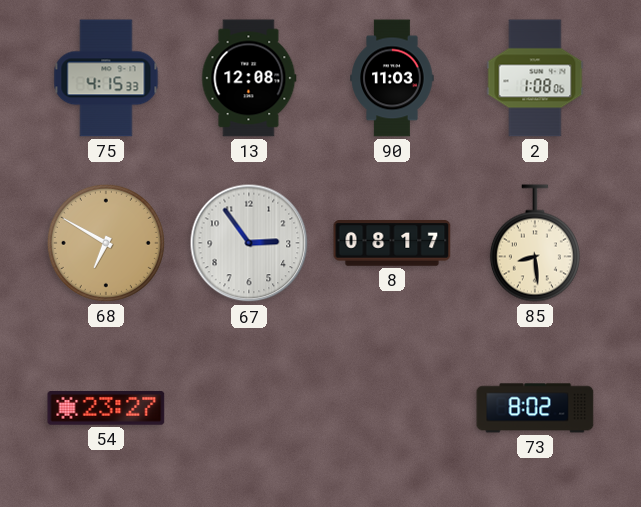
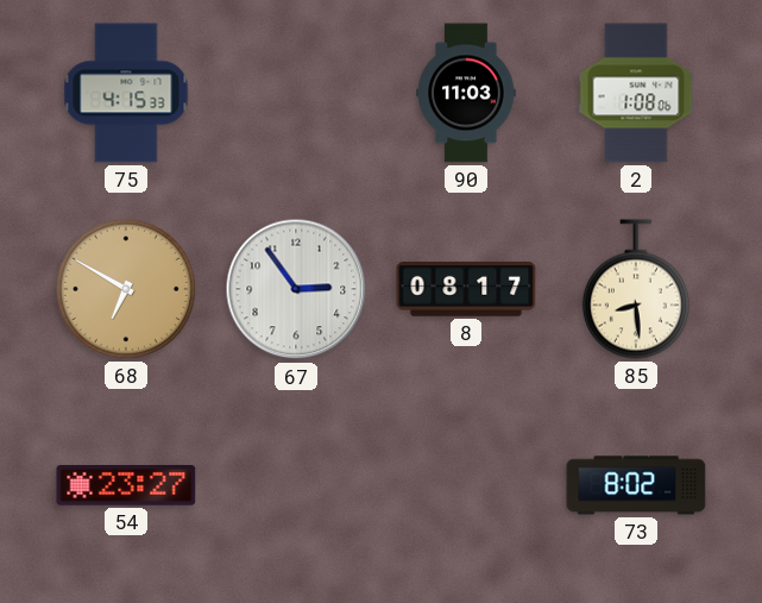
13: 12:08 -> none (249, 78)
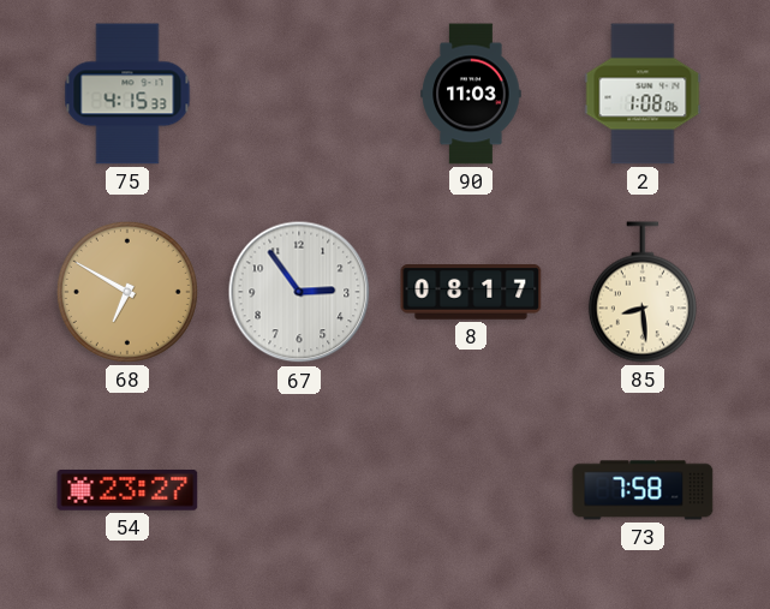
73: 8:02 -> 7:58 (643, 490)
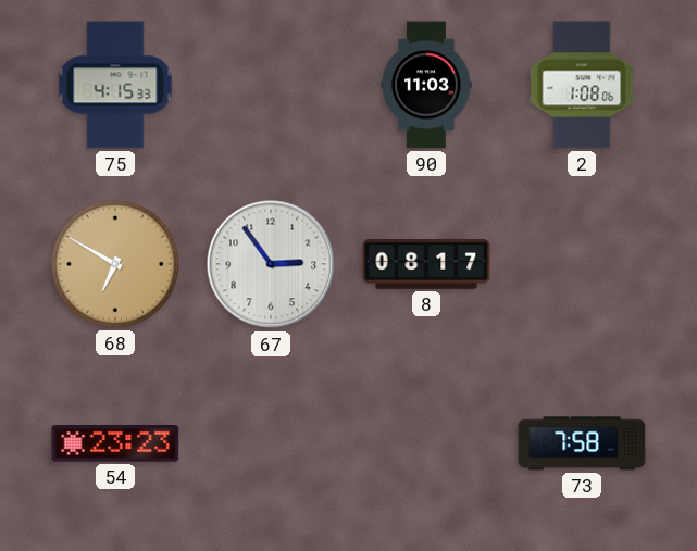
85: 8:29 -> none (643, 292)
54: 23:27 -> 23:23 (115, 444)
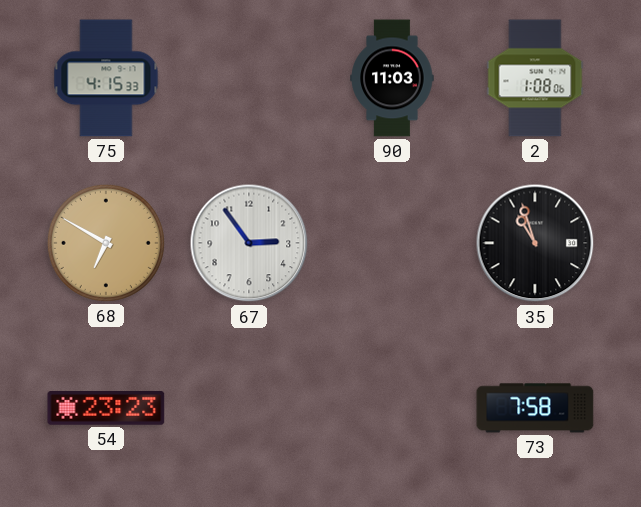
8: 08:17 -> none (426, 265)
35: none -> 10:57 (535, 243)
